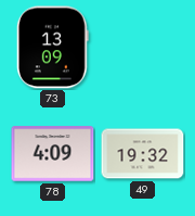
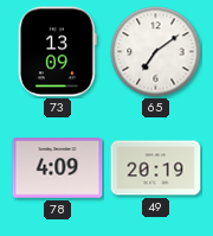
65: none -> 7:09 (156, 52)
49: 19:32 -> 20:19 (156, 168)
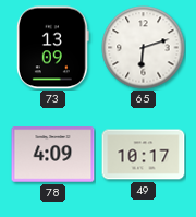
65: 7:09 -> 6:12 (144, 48)
49: 20:19 -> 10:17 (144, 155)
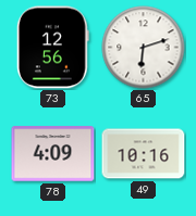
73: 13:09 -> 12:56 (52, 48)
49: 10:17 -> 10:16 (144, 154)
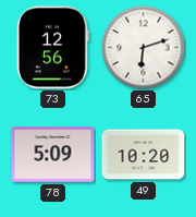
78: 4:09 -> 5:09 (53, 155)
49: 10:16 -> 10:20 (144, 155)
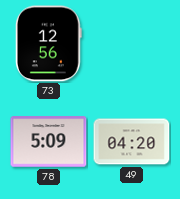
65: 6:12 -> none (144, 48)
49: 10:20 -> 04:20 (132, 142)
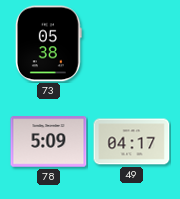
73: 12:56 -> 05:38 (48, 44)
49: 04:20 -> 04:17 (132, 142)
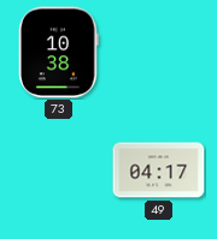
73: 05:38 -> 10:38 (58, 53)
78: 5:09 -> none (49, 142)
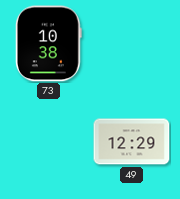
49: 04:17 -> 12:29 (132, 142)
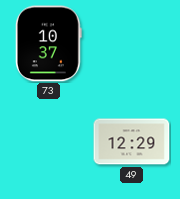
73: 10:38 -> 10:37 (48, 44)
